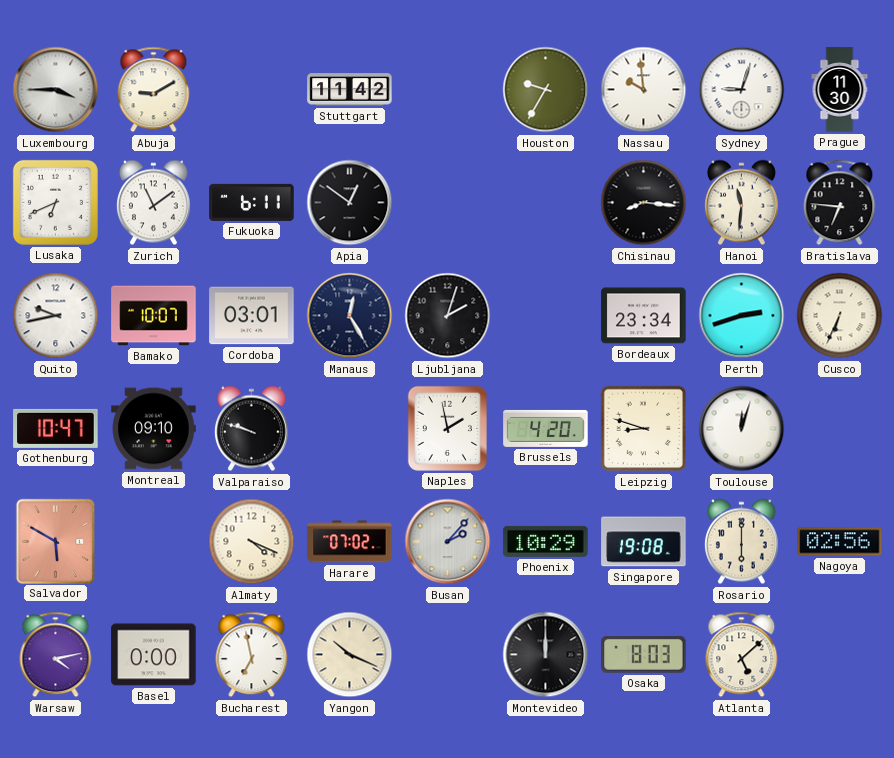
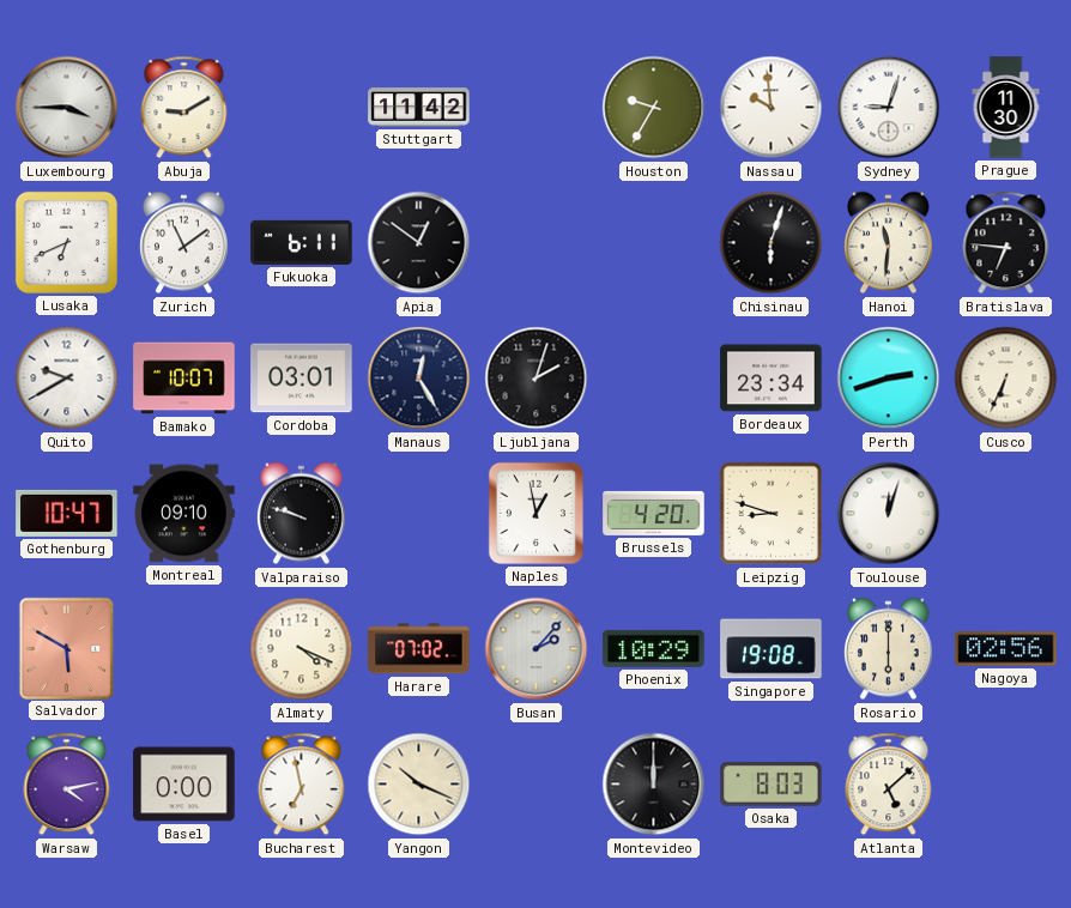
Chisinau: 8:16 -> 6:03 (772, 243)
Quito: 9:43 -> 9:40 (67, 379)
Naples: 1:58 -> 12:58 (535, 513)
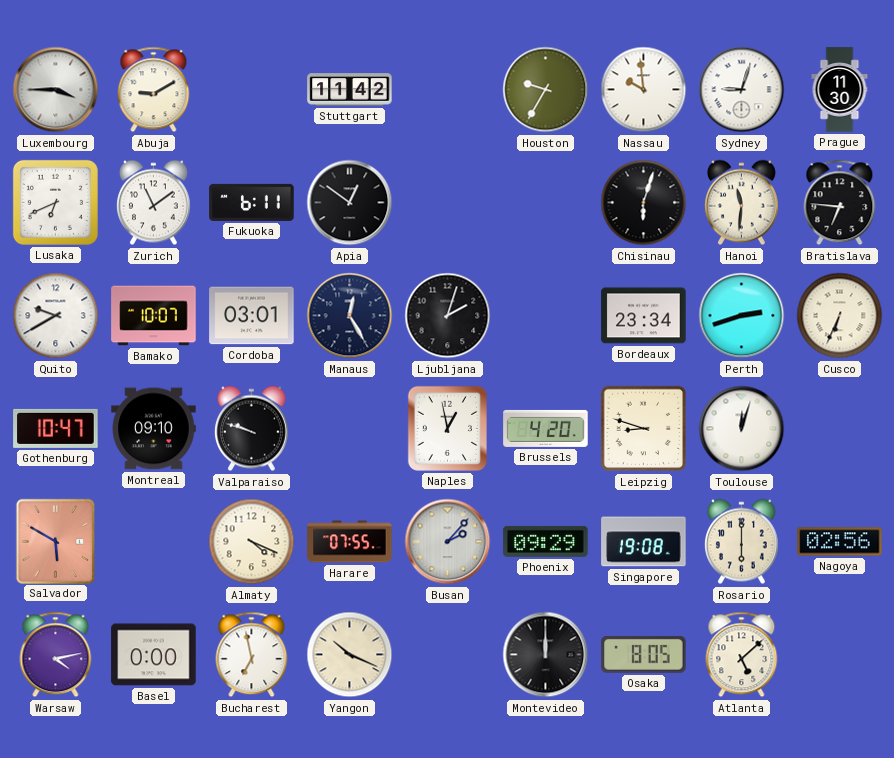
Harare: 07:02 -> 07:55 (350, 542)
Phoenix: 10:29 -> 09:29 (546, 541)
Osaka: 8:03 -> 8:05 (644, 655)
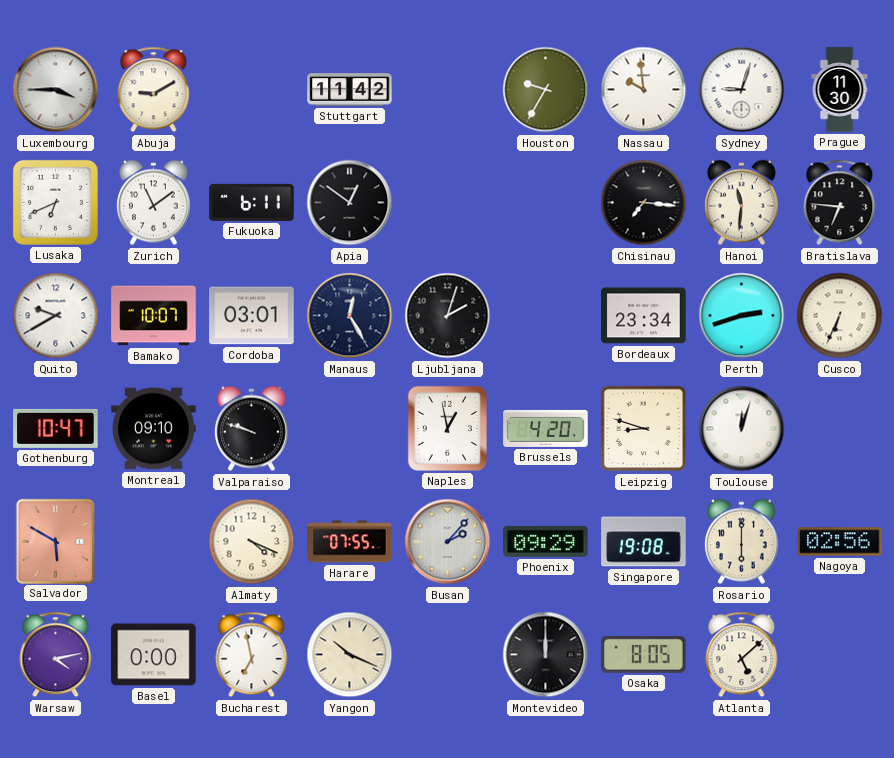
Chisinau: 6:03 -> 7:16 (644, 203)
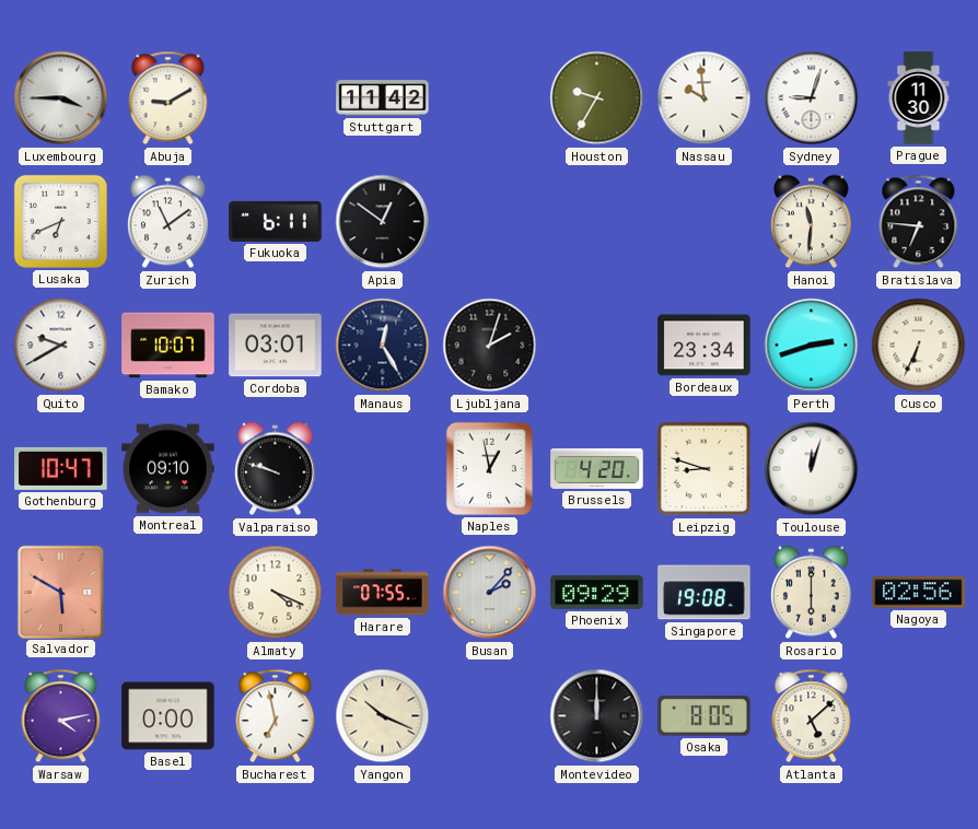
Chisinau: 7:16 -> none (644, 203)
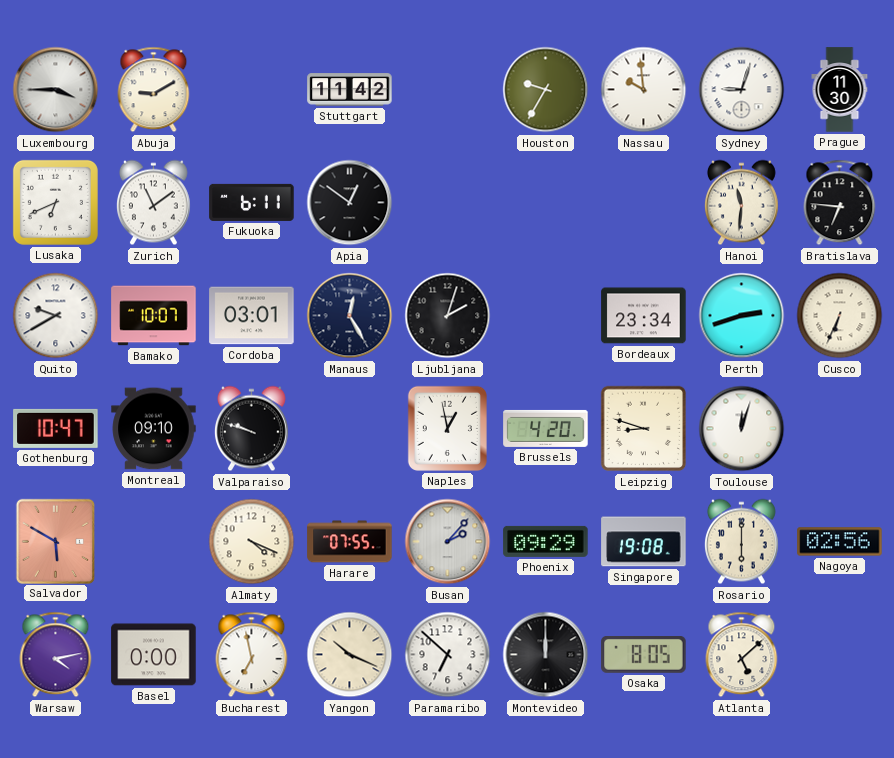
Paramaribo: none -> 6:52 (448, 655)
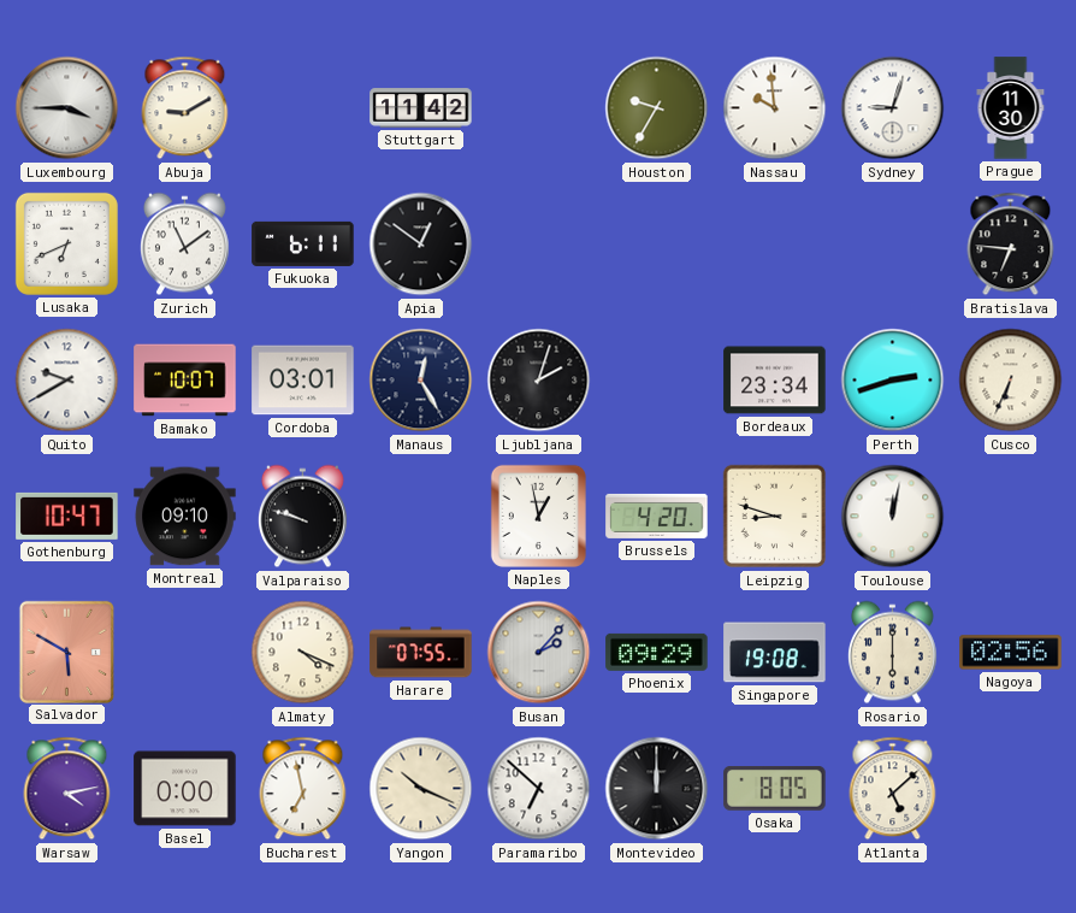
Hanoi: 11:31 -> none (741, 203)
Toulouse: 12:03 -> 12:02 (893, 517)
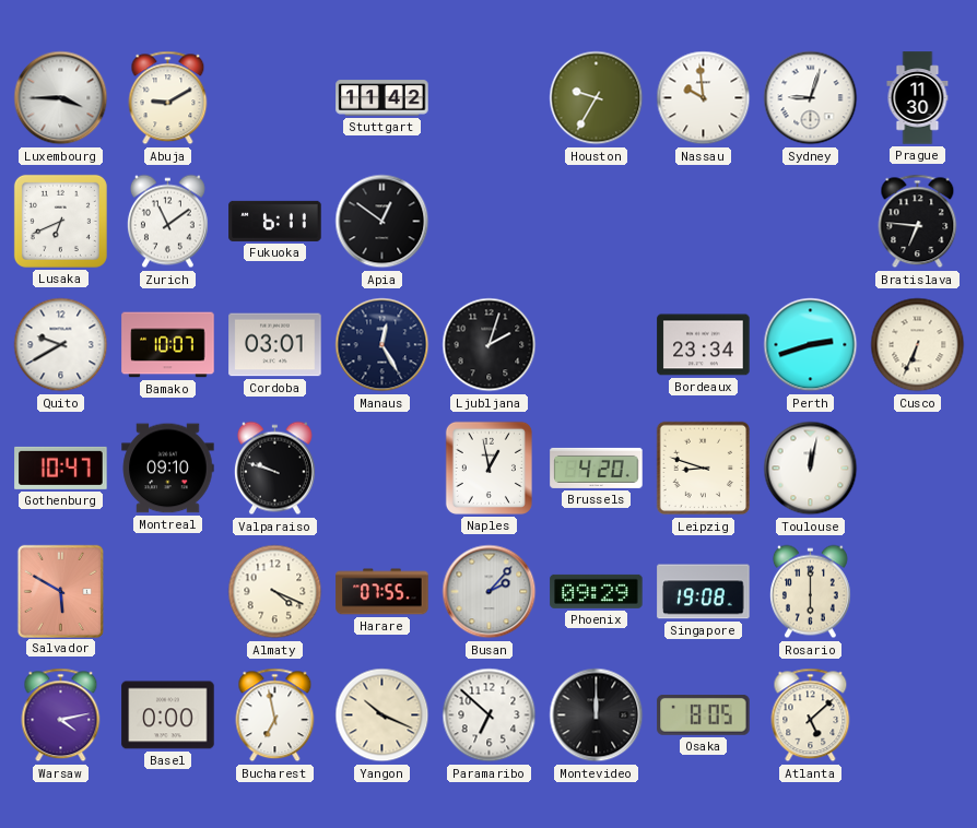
Nagoya: 02:56 -> none (1011, 653)
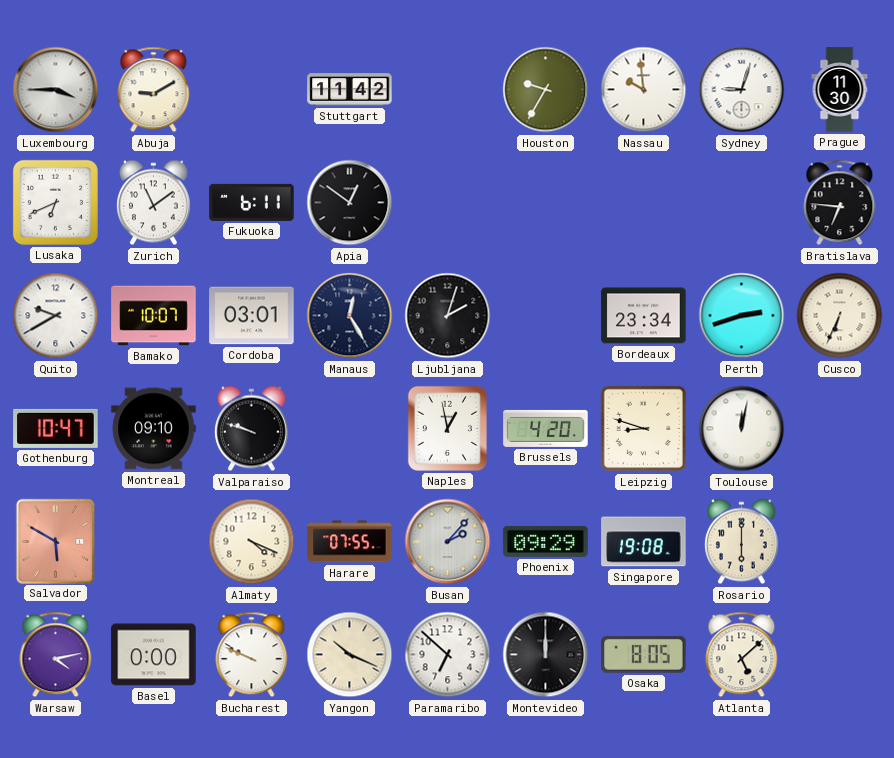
Bucharest: 6:58 -> 9:49 (252, 655)
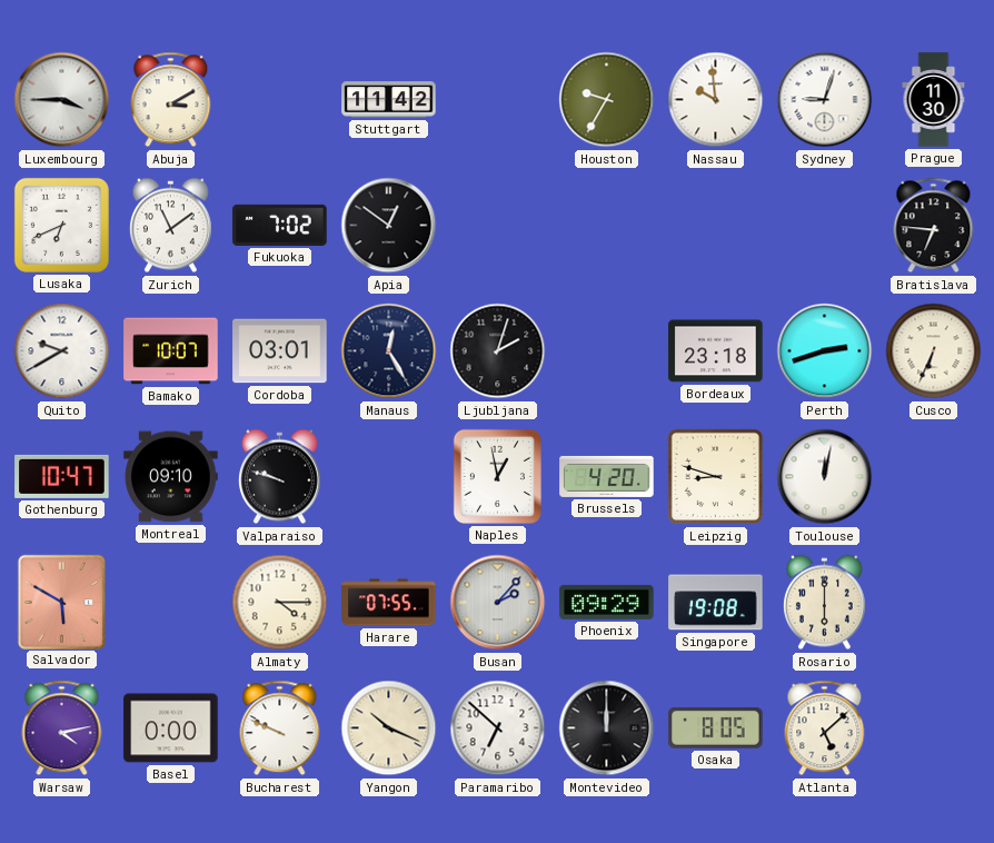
Abuja: 9:10 -> 3:10 (171, 100)
Fukuoka: 6:11 -> 7:02 (280, 225)
Bordeaux: 23:34 -> 23:18 (716, 351)
Almaty: 4:19 -> 4:15 (280, 603)
